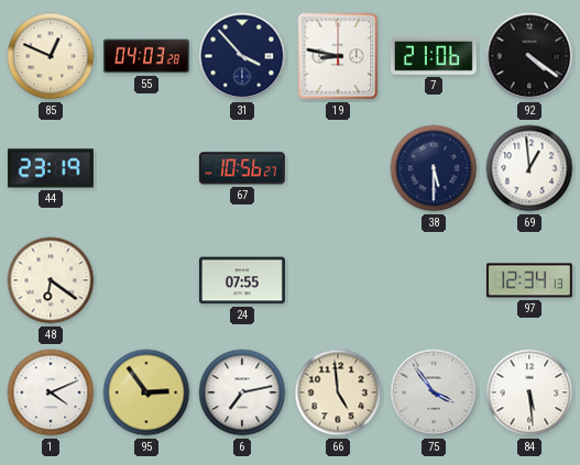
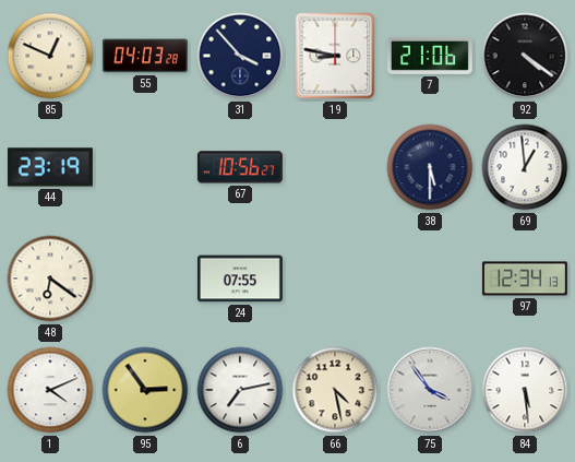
66: 4:59 -> 4:28 (335, 390)
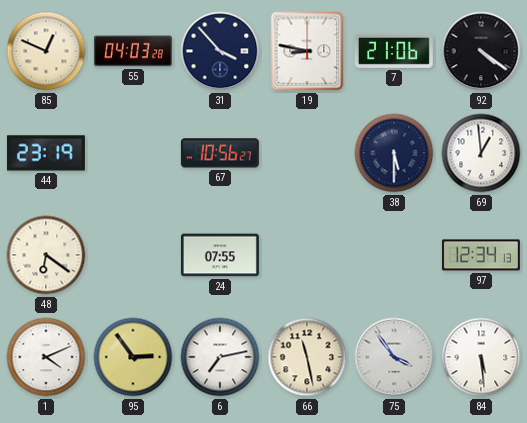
66: 4:28 -> 11:28 (307, 357)
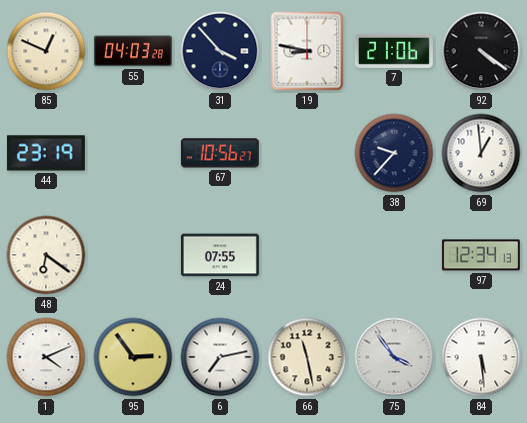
38: 5:30 -> 9:37 (394, 153)
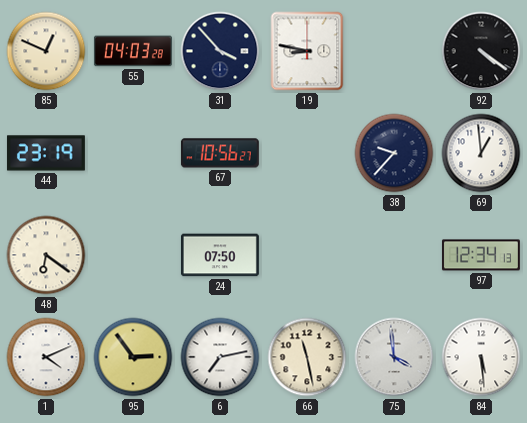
7: 21:06 -> none (394, 51)
24: 07:55 -> 07:50 (220, 255)
75: 3:54 -> 3:59 (394, 357)
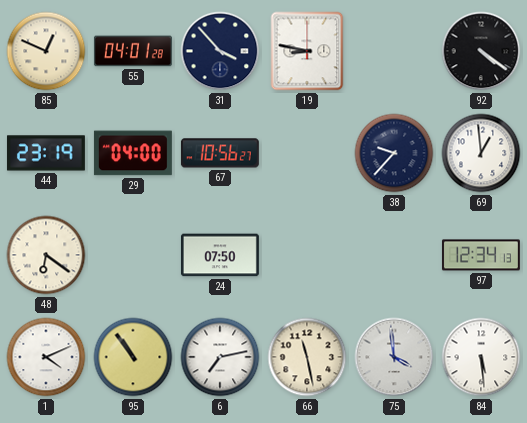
55: 04:03 -> 04:01 (133, 51)
29: none -> 04:00 (133, 153)
95: 2:54 -> 10:54 (133, 357)
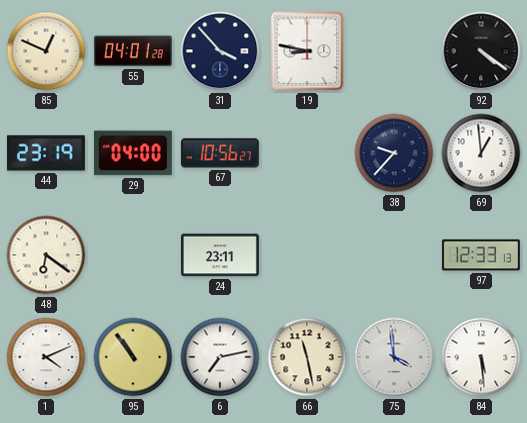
24: 07:50 -> 23:11 (220, 255)
97: 12:34 -> 12:33 (481, 255)
